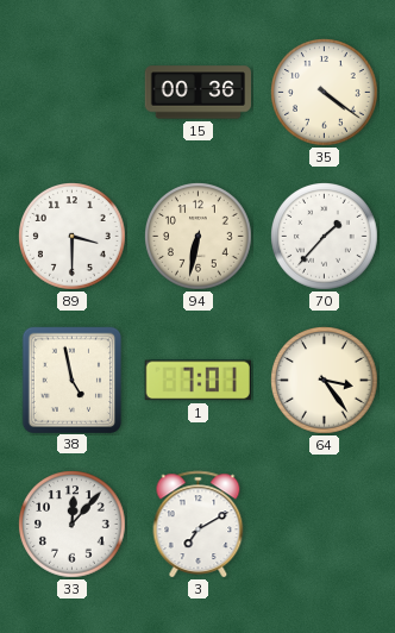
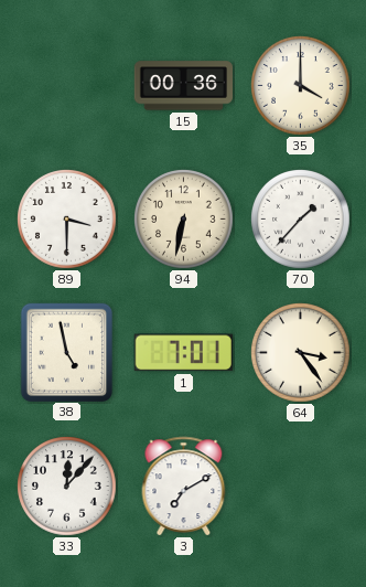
35: 4:21 -> 4:00 (301, 86)
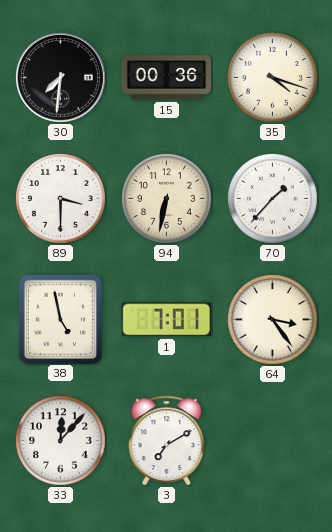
30: none -> 7:31 (61, 78)
35: 4:00 -> 4:18 (273, 78)
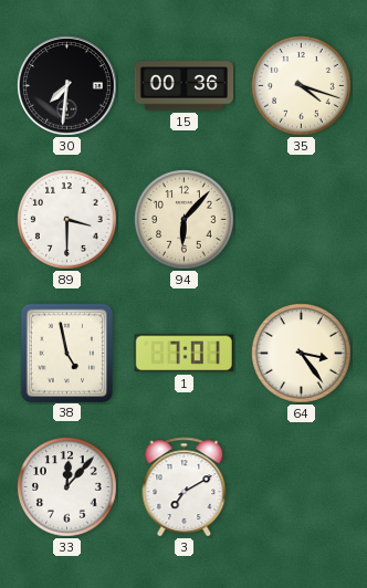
94: 6:32 -> 6:07 (185, 220)
70: 1:37 -> none (273, 199)
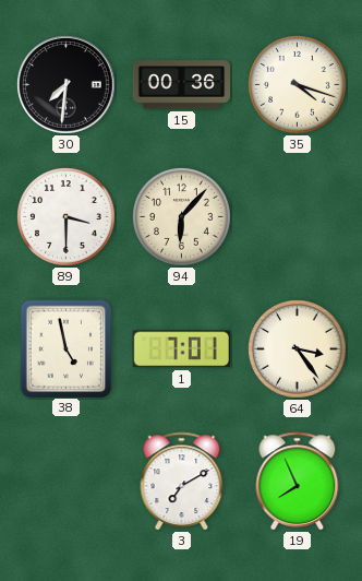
33: 12:07 -> none (67, 487)
19: none -> 7:56 (298, 481)
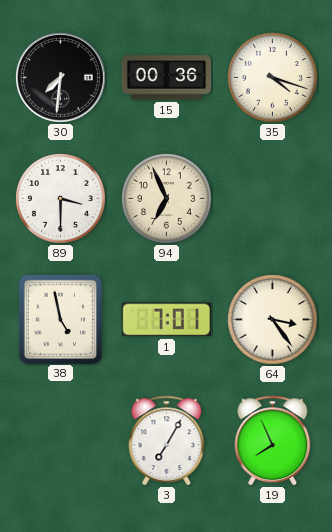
94: 6:07 -> 6:56 (167, 199)
3: 7:10 -> 7:05 (167, 440)
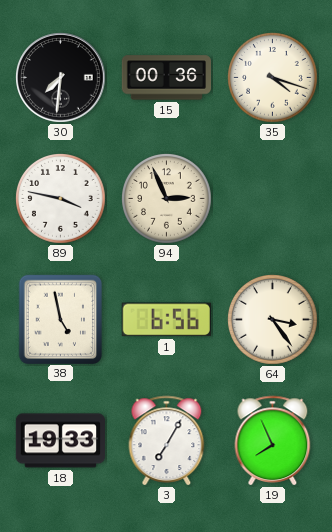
89: 3:30 -> 3:47 (61, 199)
94: 6:56 -> 2:56 (167, 199)
1: 7:01 -> 6:56 (166, 320)
18: none -> 19:33 (61, 441)
